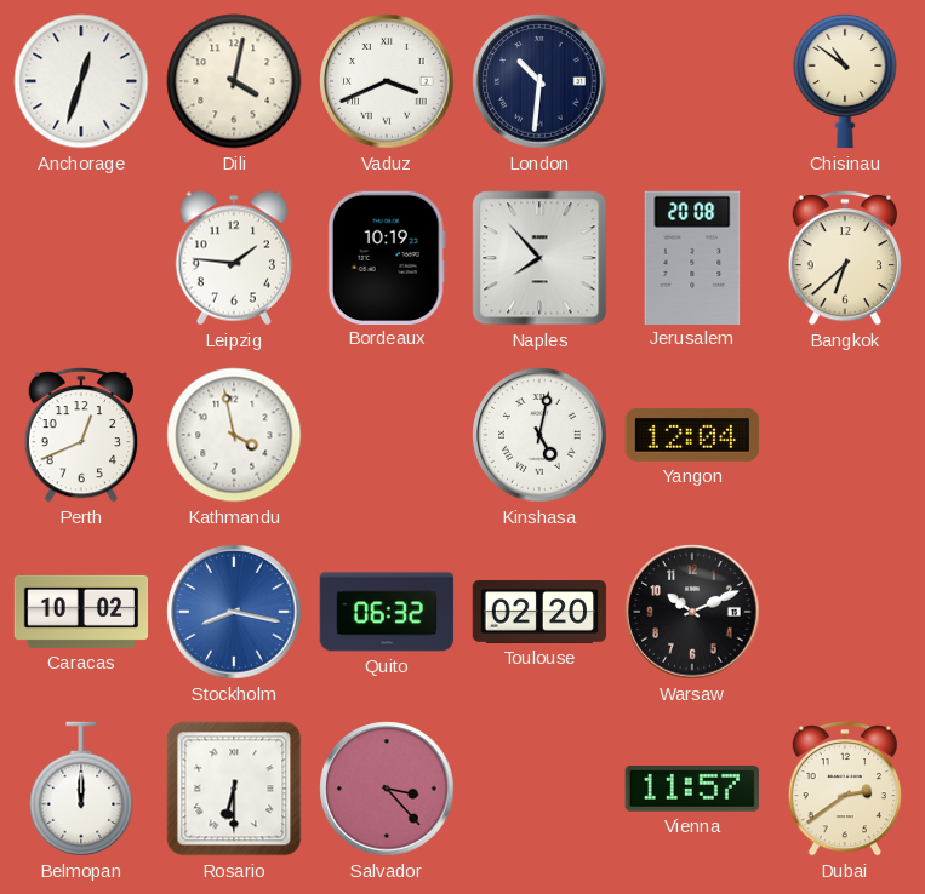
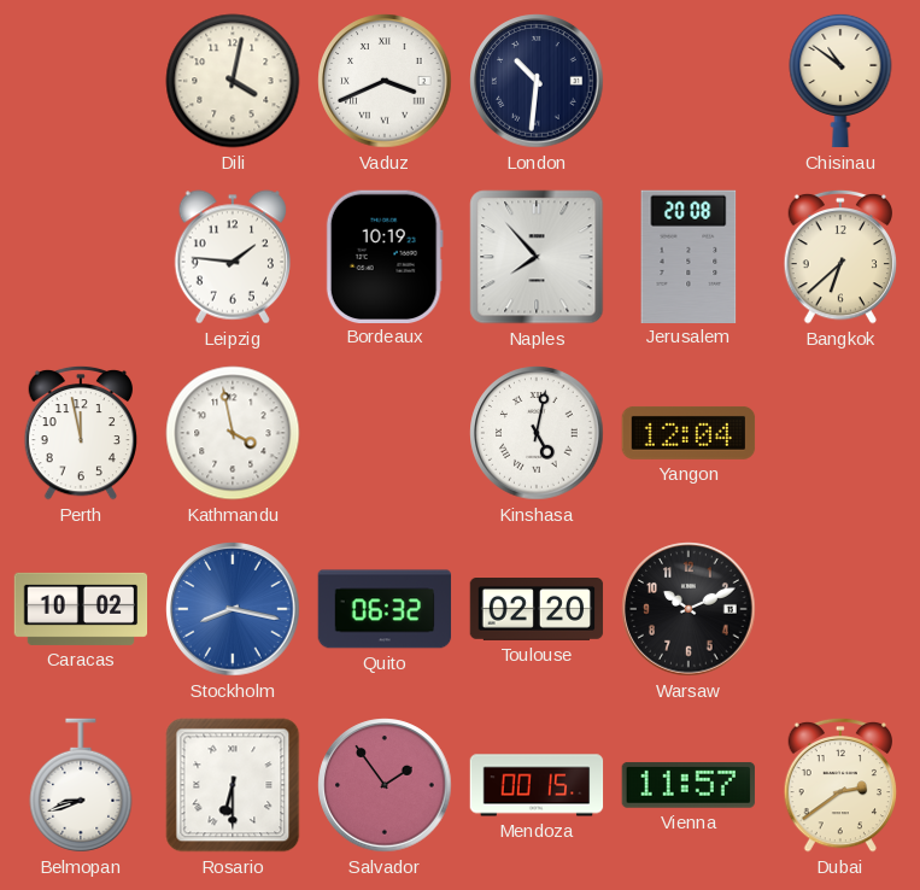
Anchorage: 12:33 -> none (81, 81)
Perth: 12:41 -> 11:58 (81, 433)
Belmopan: 12:00 -> 8:42 (81, 785)
Salvador: 3:23 -> 1:54 (385, 785)
Mendoza: none -> 00:15 (537, 785)
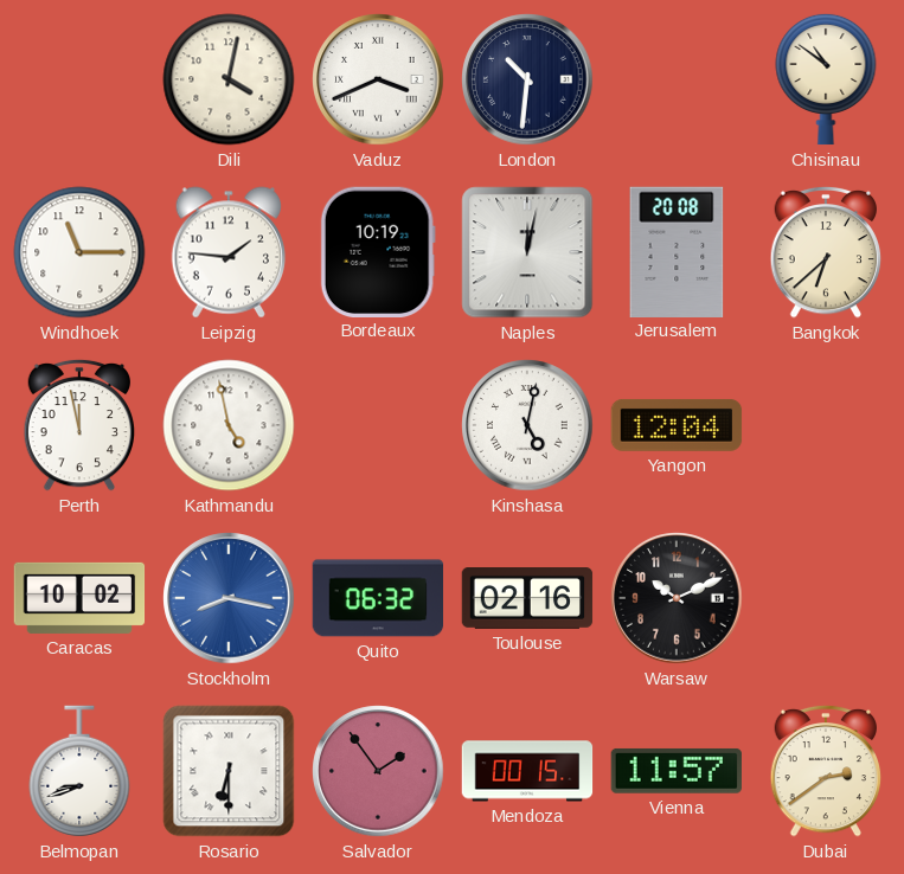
Windhoek: none -> 11:15 (79, 252)
Naples: 7:53 -> 12:02 (527, 252)
Kathmandu: 3:58 -> 4:58 (229, 425)
Toulouse: 02:20 -> 02:16 (527, 599)
